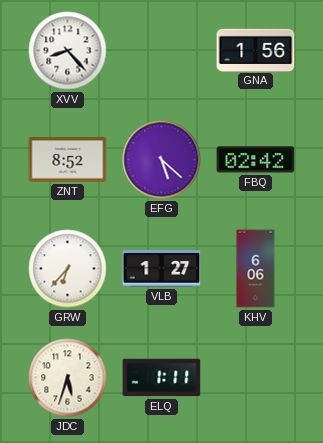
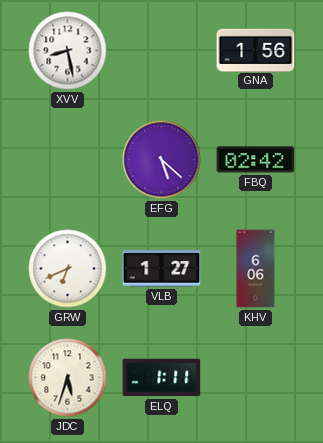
XVV: 8:23 -> 8:28 (68, 51)
ZNT: 8:52 -> none (68, 160)
GRW: 6:37 -> 6:41 (68, 269)
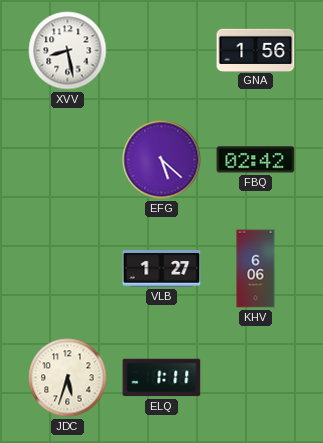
GRW: 6:41 -> none (68, 269)
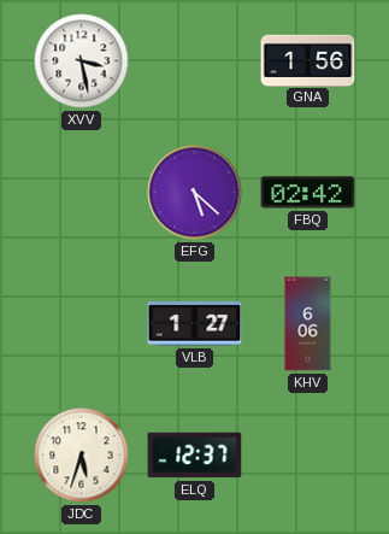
XVV: 8:28 -> 3:28 (82, 61)
ELQ: 1:11 -> 12:37 (195, 456)
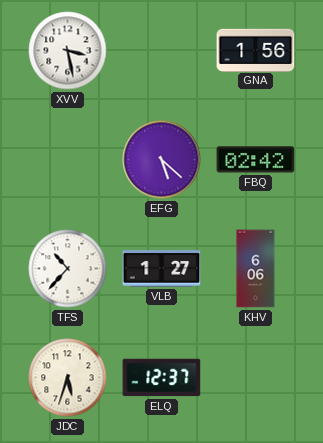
TFS: none -> 10:37 (68, 269)
